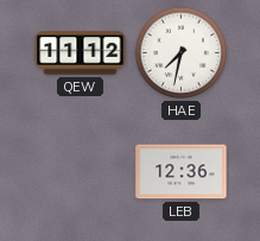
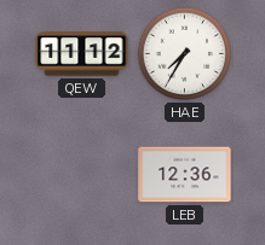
HAE: 7:32 -> 7:35 (185, 54)
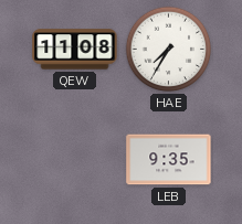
QEW: 11:12 -> 11:08 (75, 50)
LEB: 12:36 -> 9:35 (169, 160)
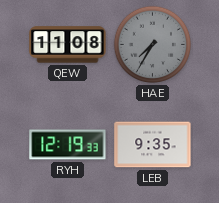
HAE dial: white -> grey (153, 45)
RYH: none -> 12:19 (68, 145)
